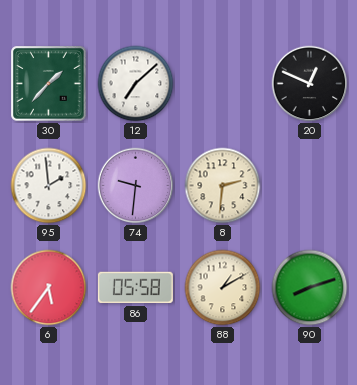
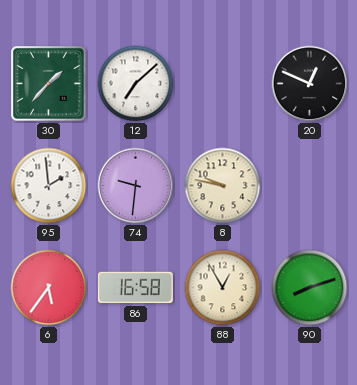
8: 2:31 -> 9:47 (223, 186)
86: 05:58 -> 16:58 (135, 288)
88: 1:10 -> 12:55 (223, 288)
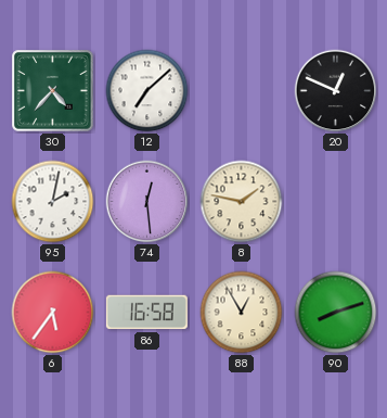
30: 1:37 -> 4:37 (53, 91)
95: 1:59 -> 2:02 (53, 202)
74: 9:31 -> 12:29 (147, 202)
8: 9:47 -> 1:47 (242, 202)
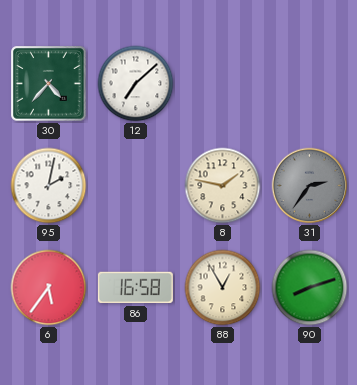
20: 12:49 -> none (336, 91)
74: 12:29 -> none (147, 202)
31: none -> 2:36 (310, 186)
